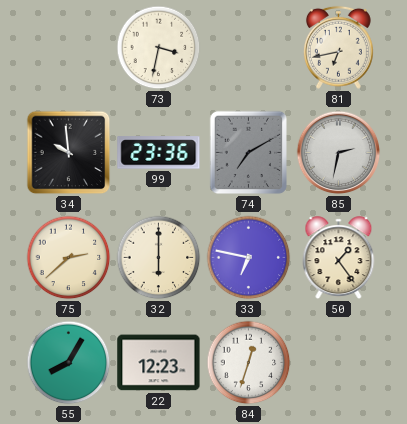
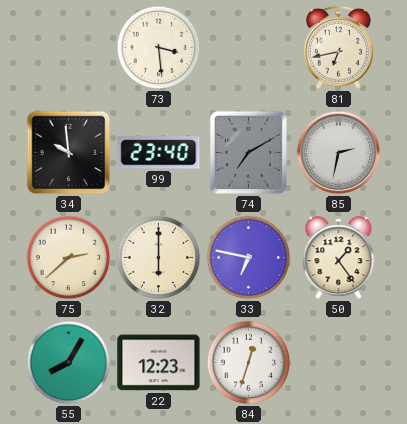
73: 3:32 -> 3:29 (159, 48)
99: 23:36 -> 23:40 (159, 153)
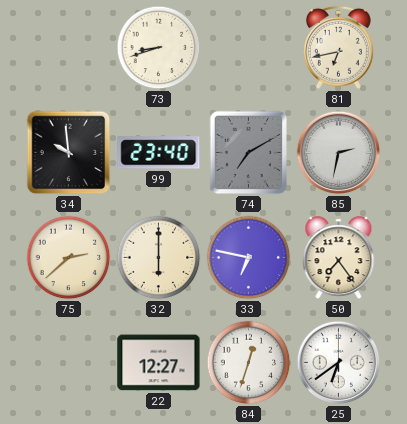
73: 3:29 -> 8:42 (159, 48)
50: 1:24 -> 7:24 (339, 258)
55: 8:05 -> none (69, 363)
22: 12:23 -> 12:27 (159, 363)
25: none -> 6:39 (339, 363)
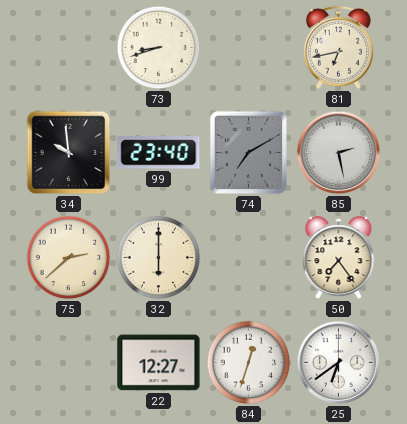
85: 2:32 -> 2:28 (339, 153)
33: 6:47 -> none (249, 258)
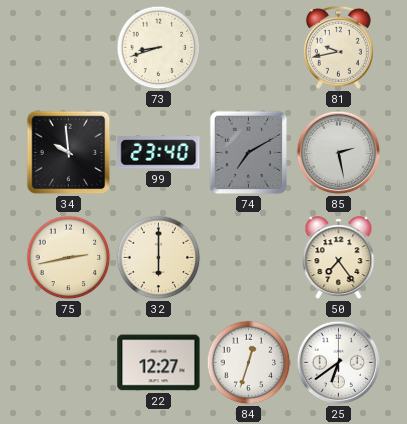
81: 6:43 -> 9:43 (338, 47)
75: 2:38 -> 2:43 (69, 258)
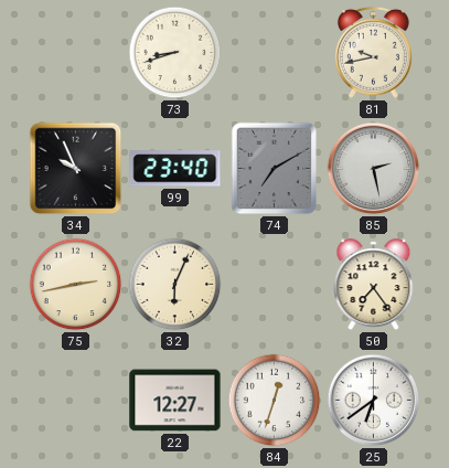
34: 9:59 -> 9:56 (76, 169)
32: 6:00 -> 6:04 (175, 285)
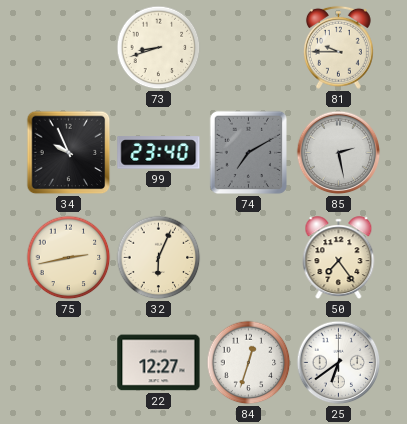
81: 9:43 -> 9:45 (338, 47)
